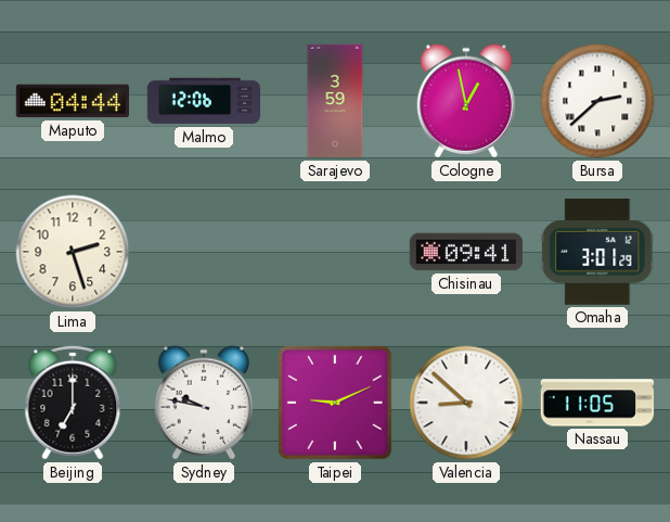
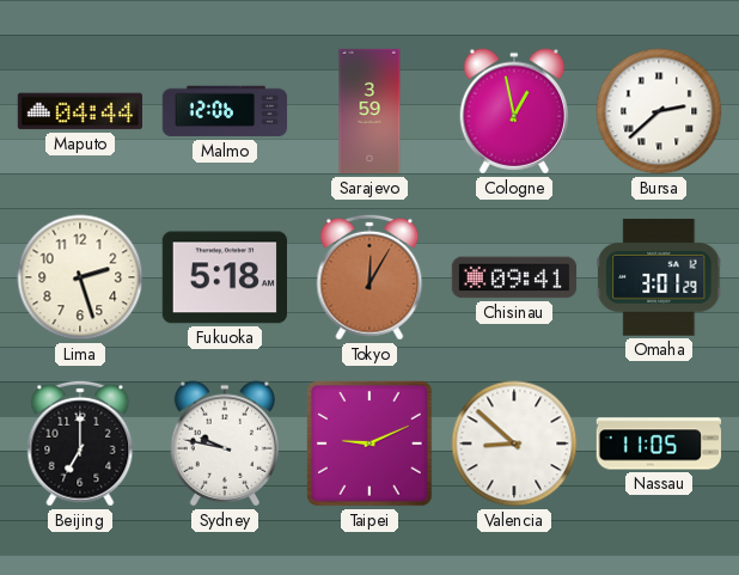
Fukuoka: none -> 5:18 (224, 277)
Tokyo: none -> 12:05 (369, 277)
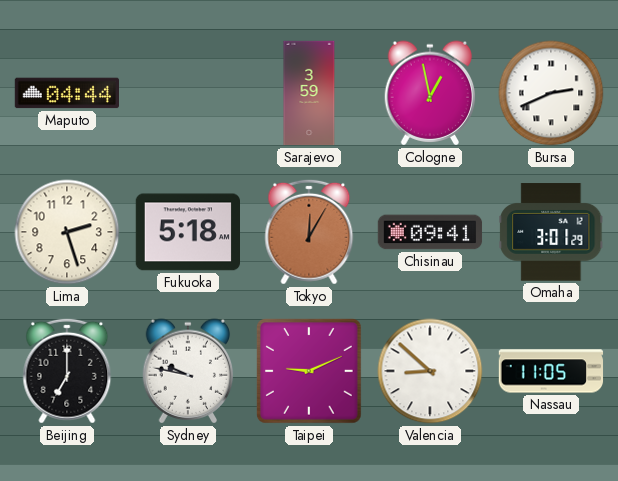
Malmo: 12:06 -> none (225, 111)
Bursa: 2:38 -> 2:41 (551, 93)
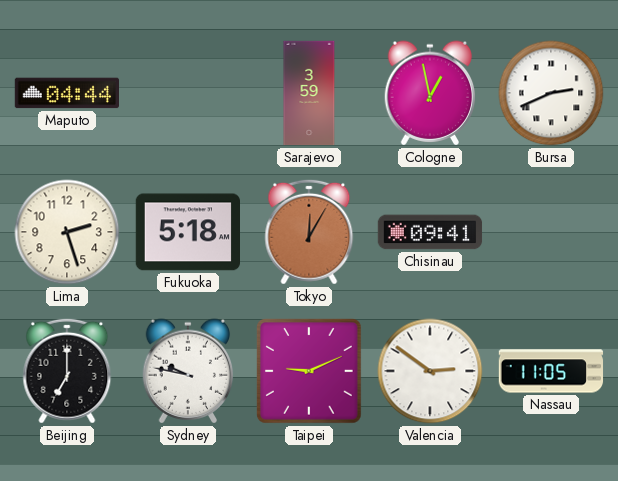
Omaha: 3:01 -> none (551, 232)
Valencia: 8:52 -> 2:51 (430, 371)
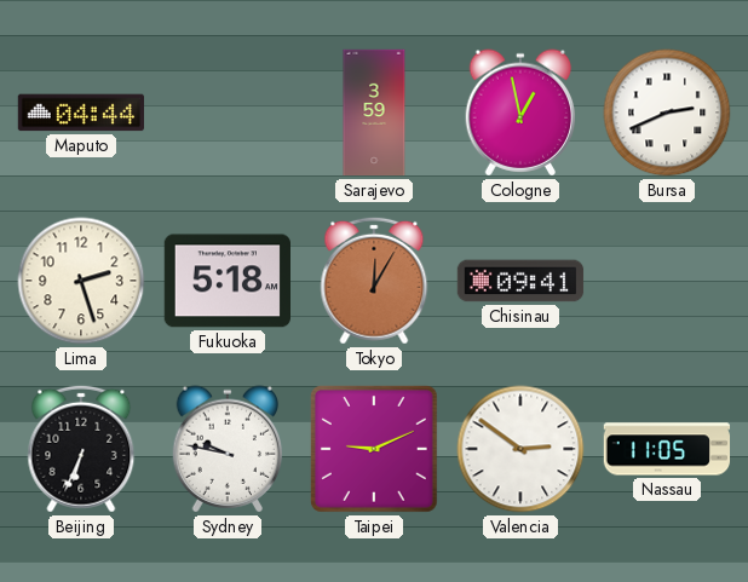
Beijing: 7:00 -> 6:34 (81, 449)
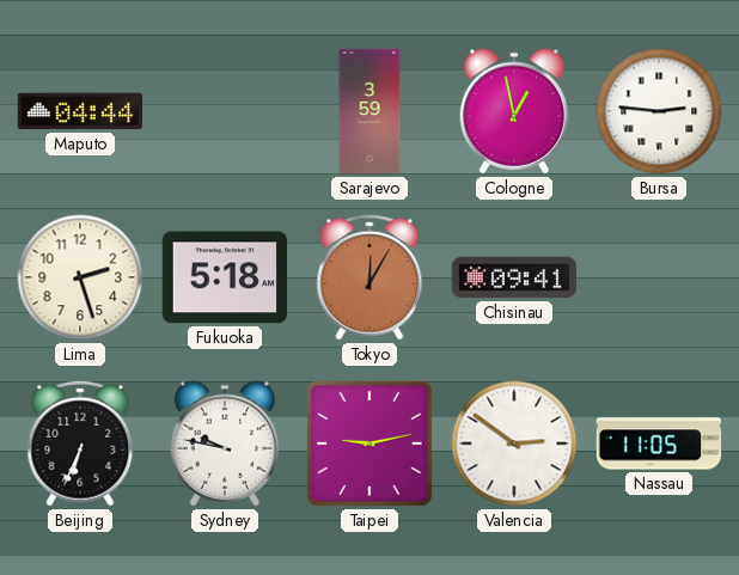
Bursa: 2:41 -> 2:46 (659, 111)
Taipei: 9:11 -> 9:13 (369, 444)
